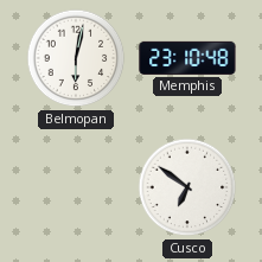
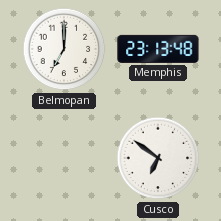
Belmopan: 6:02 -> 7:00 (64, 49)
Memphis: 23:10 -> 23:13 (158, 49)
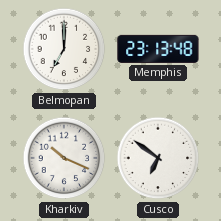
Kharkiv: none -> 10:19 (64, 158)
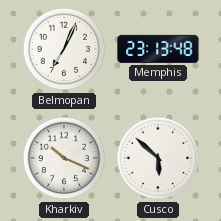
Belmopan: 7:00 -> 7:04 (64, 49)
Cusco: 6:51 -> 5:52 (158, 158)
